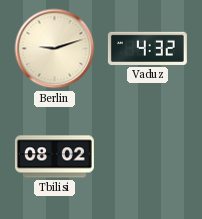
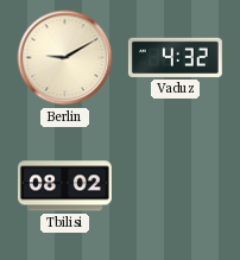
Berlin: 9:12 -> 9:10 (65, 58)
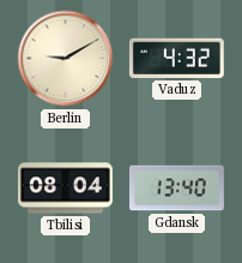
Tbilisi: 08:02 -> 08:04 (65, 189)
Gdansk: none -> 13:40 (176, 189)
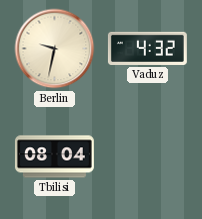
Berlin: 9:10 -> 9:32 (55, 49)
Gdansk: 13:40 -> none (176, 189)
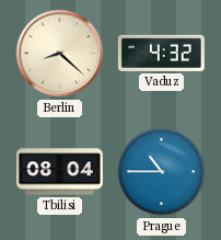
Berlin: 9:32 -> 8:22 (60, 54)
Prague: none -> 10:45 (162, 172)
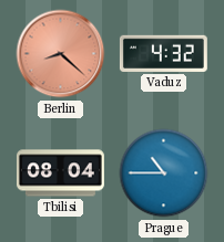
Berlin dial: cream -> salmon (61, 54)
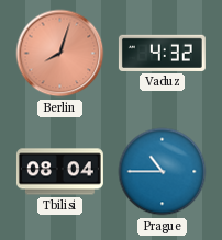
Berlin: 8:22 -> 8:03 (60, 54)
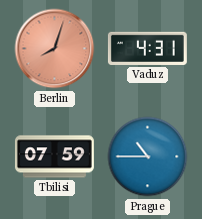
Vaduz: 4:32 -> 4:31 (147, 48)
Tbilisi: 08:04 -> 07:59 (54, 157)
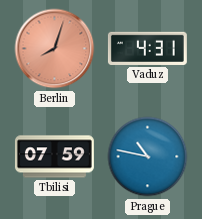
Prague: 10:45 -> 10:47 (148, 157)
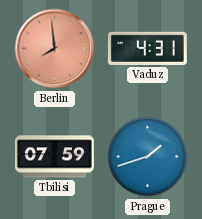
Berlin: 8:03 -> 7:59 (55, 49)
Prague: 10:47 -> 1:42 (148, 157)
